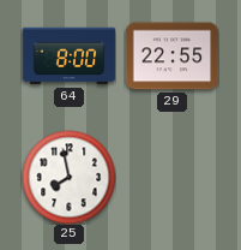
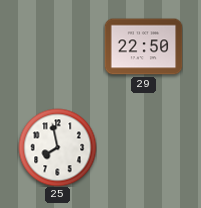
64: 8:00 -> none (68, 56)
29: 22:55 -> 22:50 (143, 47)
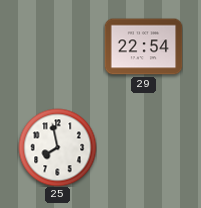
29: 22:50 -> 22:54 (143, 47)
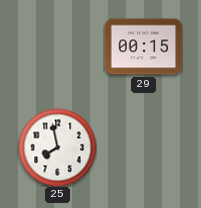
29: 22:54 -> 00:15 (143, 47)
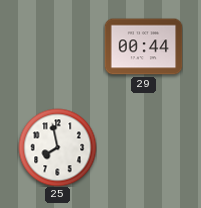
29: 00:15 -> 00:44 (143, 47)
